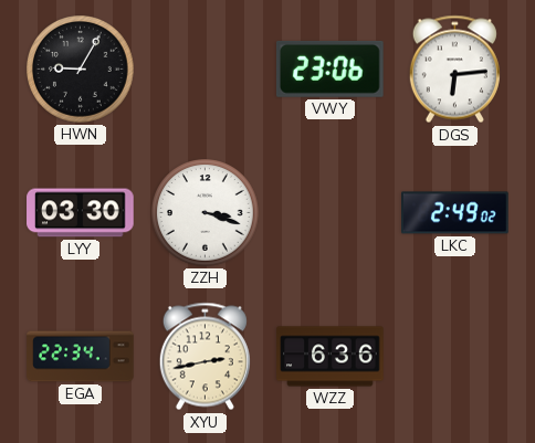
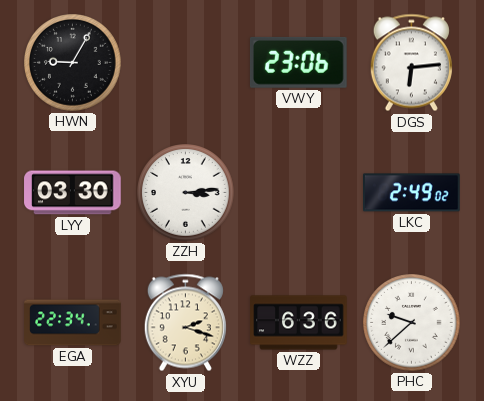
ZZH: 3:18 -> 3:14 (186, 193)
XYU: 2:43 -> 2:18 (185, 323)
PHC: none -> 9:38 (412, 323)
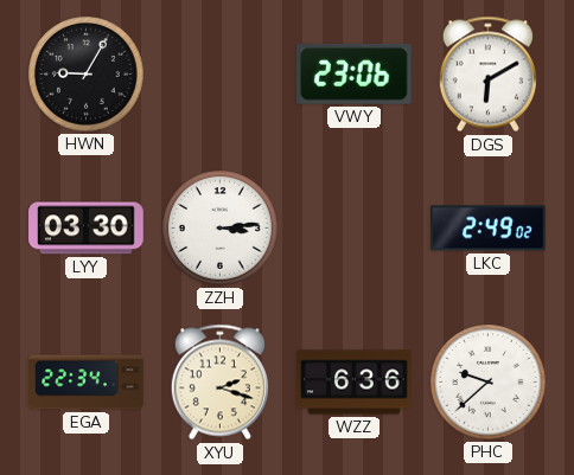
DGS: 6:14 -> 6:10 (487, 75)
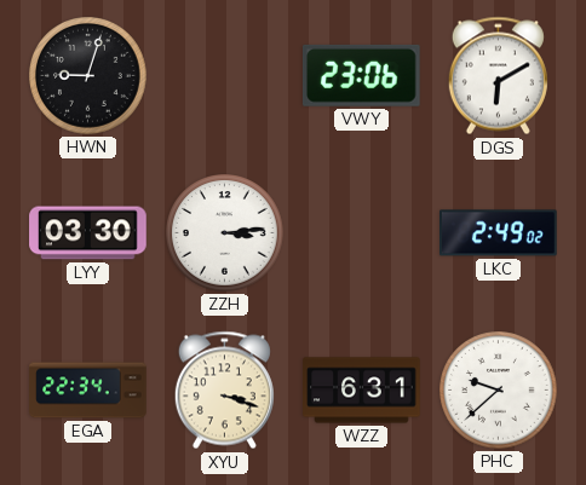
HWN: 9:05 -> 9:03 (88, 76)
XYU: 2:18 -> 3:18 (224, 391)
WZZ: 6:36 -> 6:31 (362, 391)
